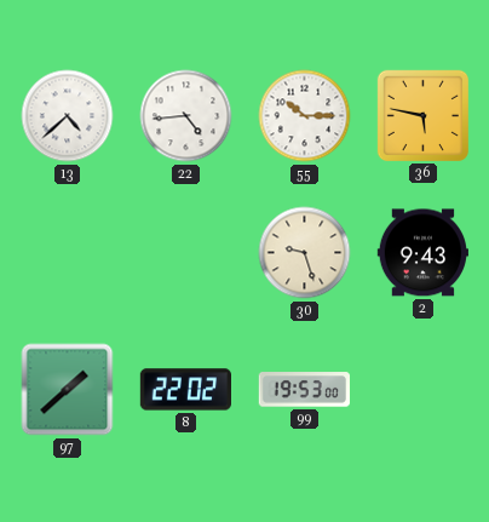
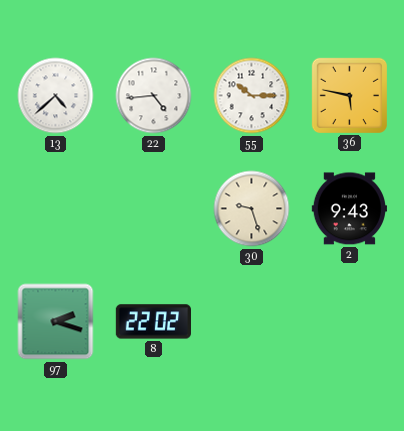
97: 1:38 -> 2:18 (56, 322)
99: 19:53 -> none (304, 390)
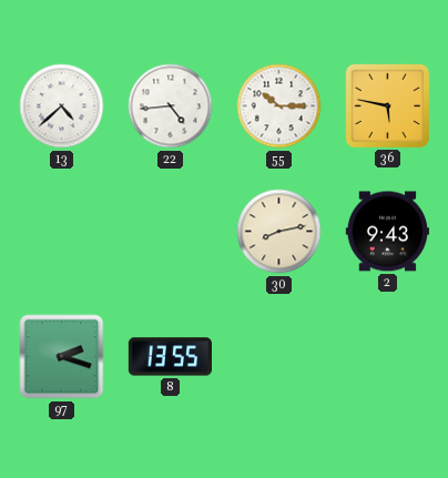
30: 9:27 -> 8:13 (279, 232)
8: 22:02 -> 13:55 (170, 357)
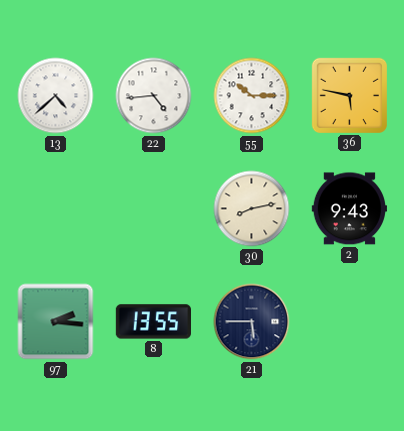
97: 2:18 -> 2:16 (56, 322)
21: none -> 5:45 (252, 322)
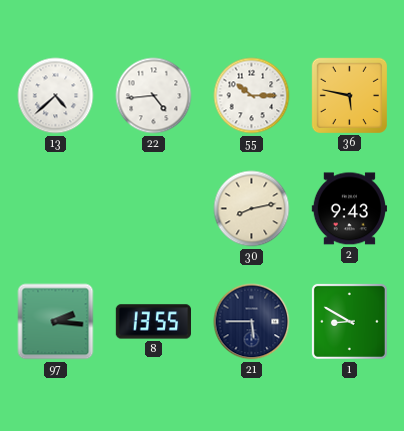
1: none -> 8:50 (349, 321)
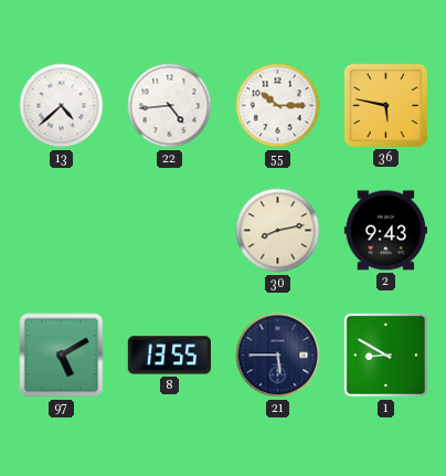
97: 2:16 -> 5:10 (62, 356)
